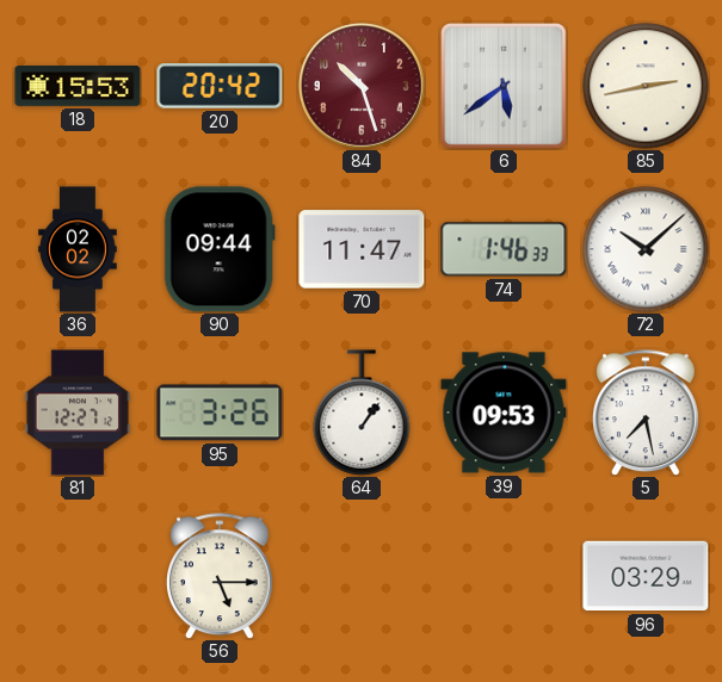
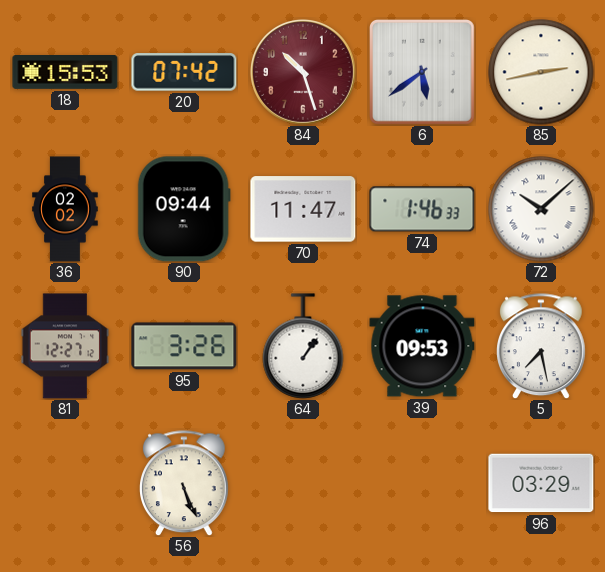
20: 20:42 -> 07:42 (184, 72)
56: 5:15 -> 5:26 (185, 483)
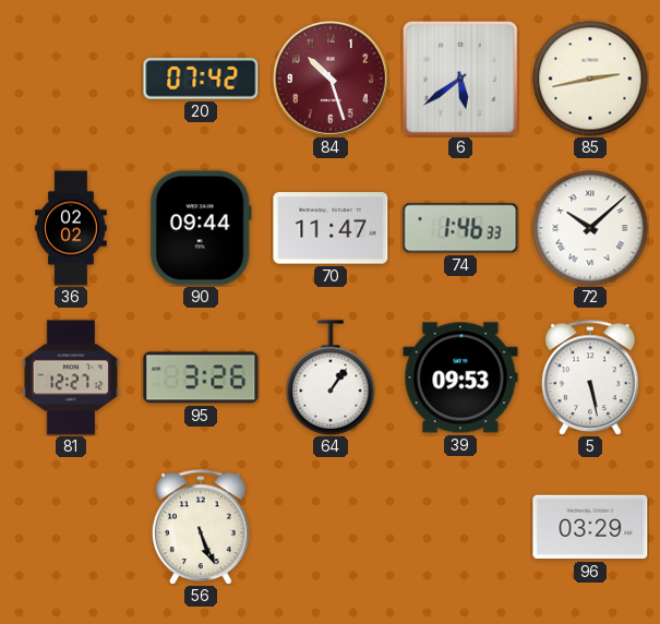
18: 15:53 -> none (65, 73)
5: 7:28 -> 5:28 (591, 377)
